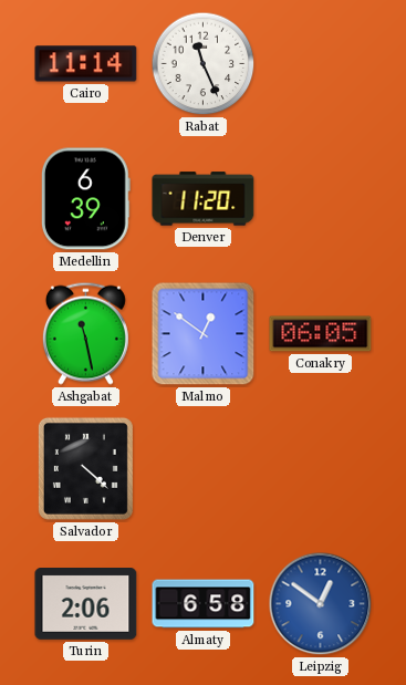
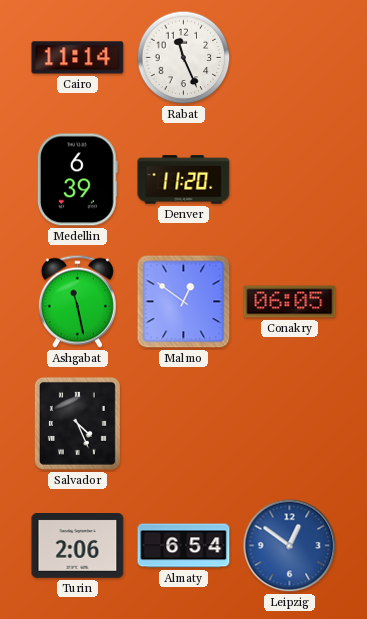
Salvador: 4:22 -> 4:26 (77, 423)
Almaty: 6:58 -> 6:54 (184, 546)
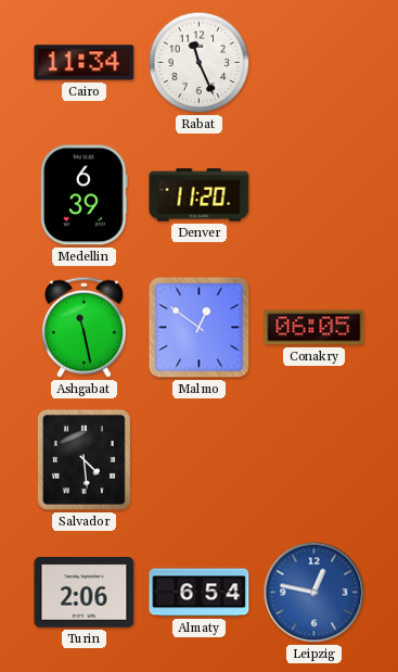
Cairo: 11:14 -> 11:34 (85, 63)
Salvador: 4:26 -> 4:29 (84, 459)
Leipzig: 12:51 -> 12:47 (314, 593)
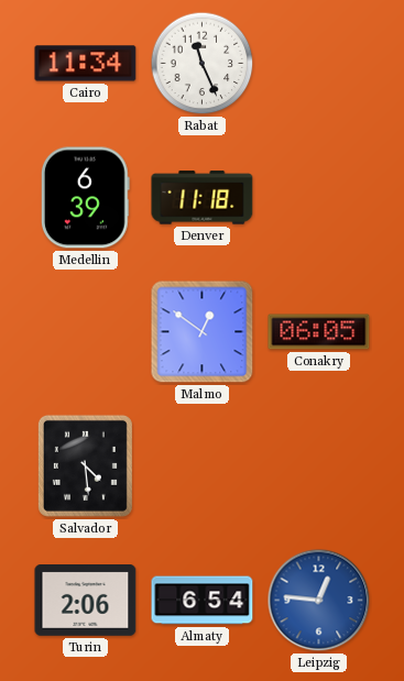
Denver: 11:20 -> 11:18 (203, 198)
Ashgabat: 11:28 -> none (84, 327)
Leipzig: 12:47 -> 12:46 (319, 601)
